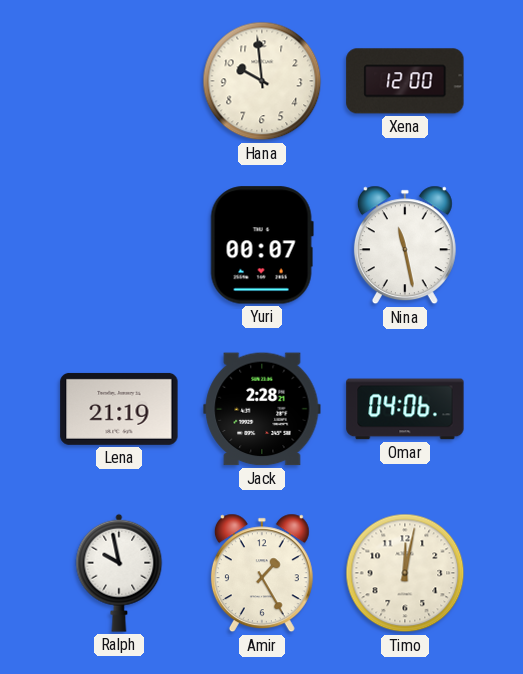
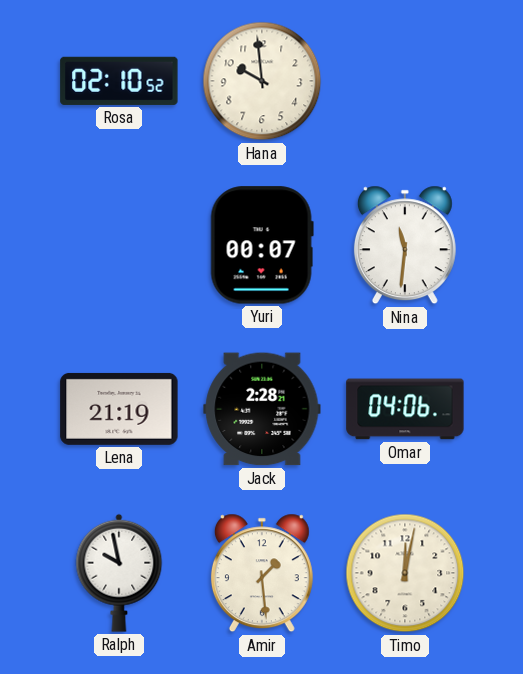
Rosa: none -> 02:10 (119, 81)
Xena: 12:00 -> none (405, 81)
Nina: 11:28 -> 11:31 (405, 245)
Amir: 1:25 -> 1:29 (262, 573)
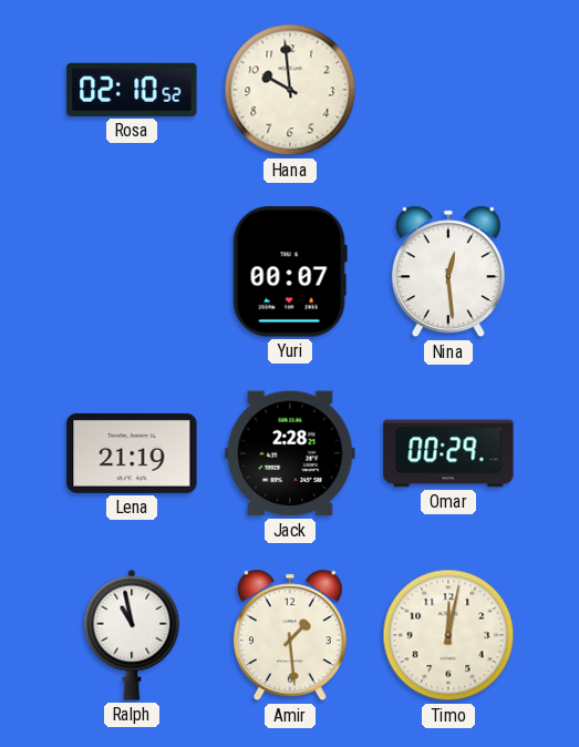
Nina: 11:31 -> 12:29 (448, 272)
Omar: 04:06 -> 00:29 (448, 453)
Ralph: 9:58 -> 10:58 (132, 635)
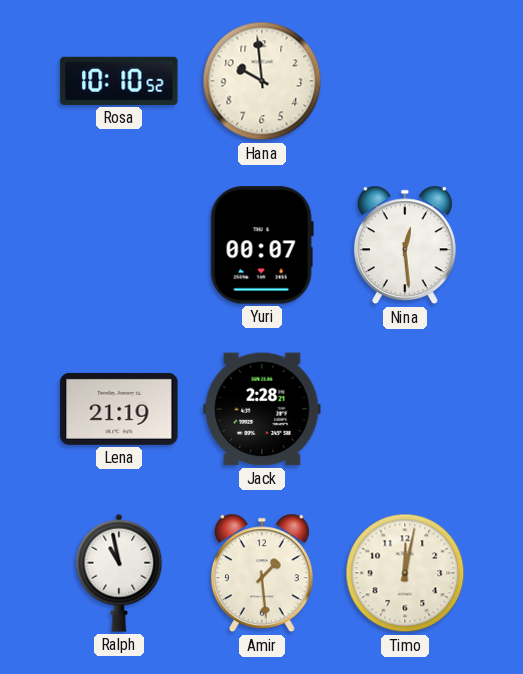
Rosa: 02:10 -> 10:10 (119, 81)
Omar: 00:29 -> none (448, 453)
